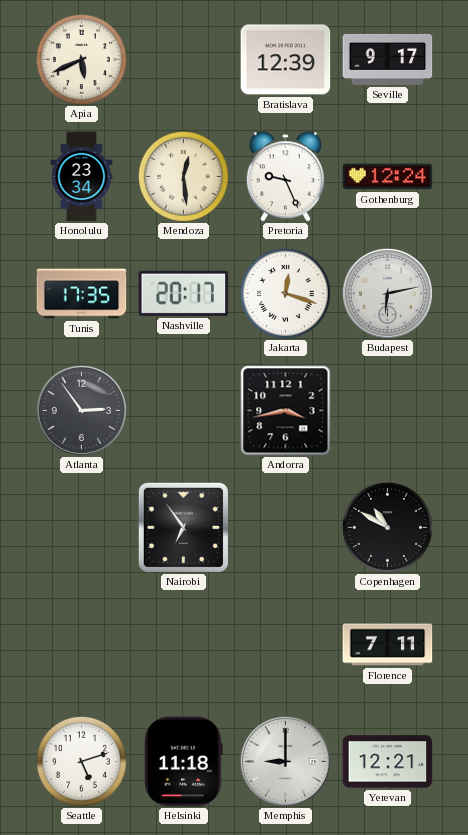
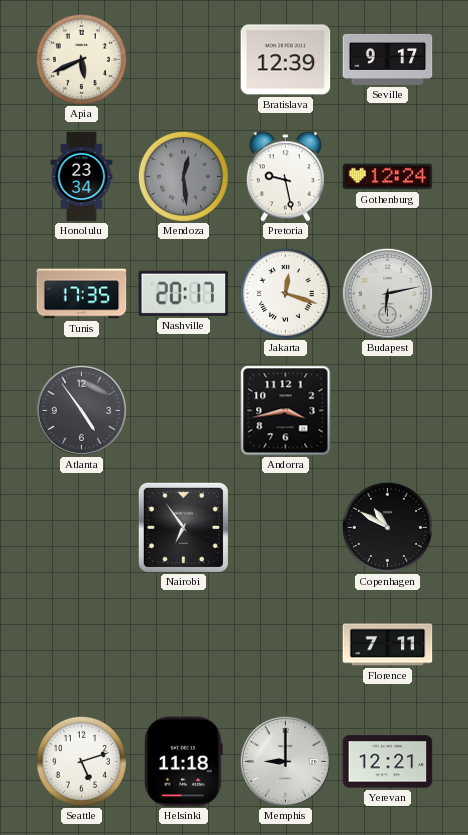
Mendoza dial: cream -> grey (183, 176)
Pretoria: 9:26 -> 9:28 (285, 177)
Atlanta: 2:54 -> 4:54 (81, 410)
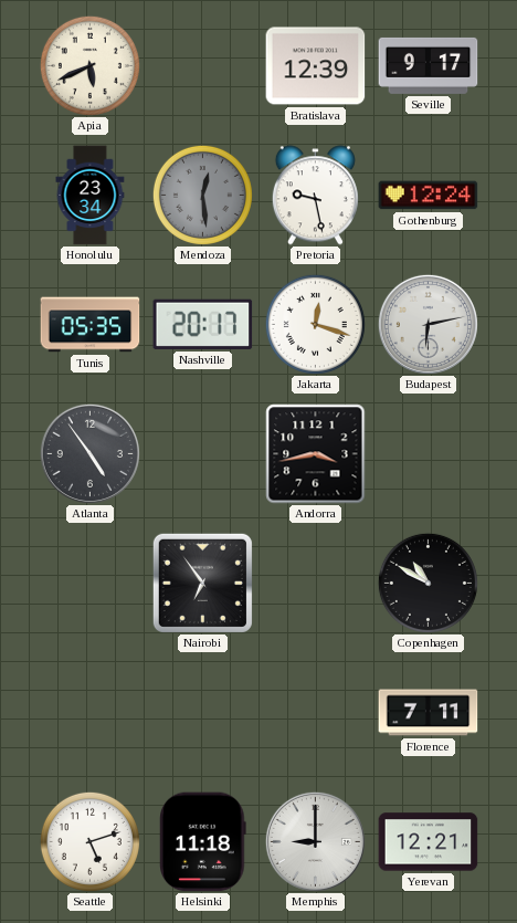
Tunis: 17:35 -> 05:35 (91, 325)
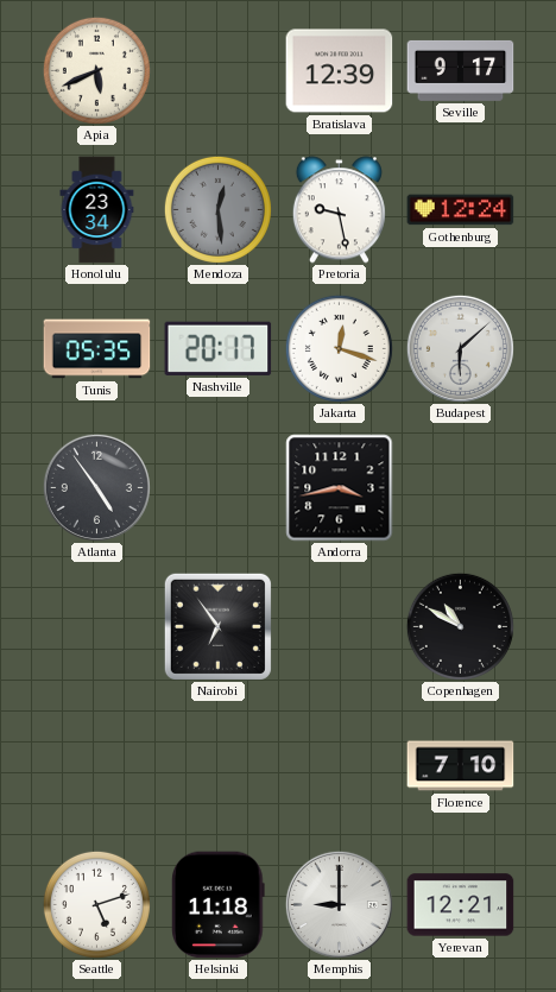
Budapest: 6:13 -> 6:08 (460, 348)
Florence: 7:11 -> 7:10 (461, 766)
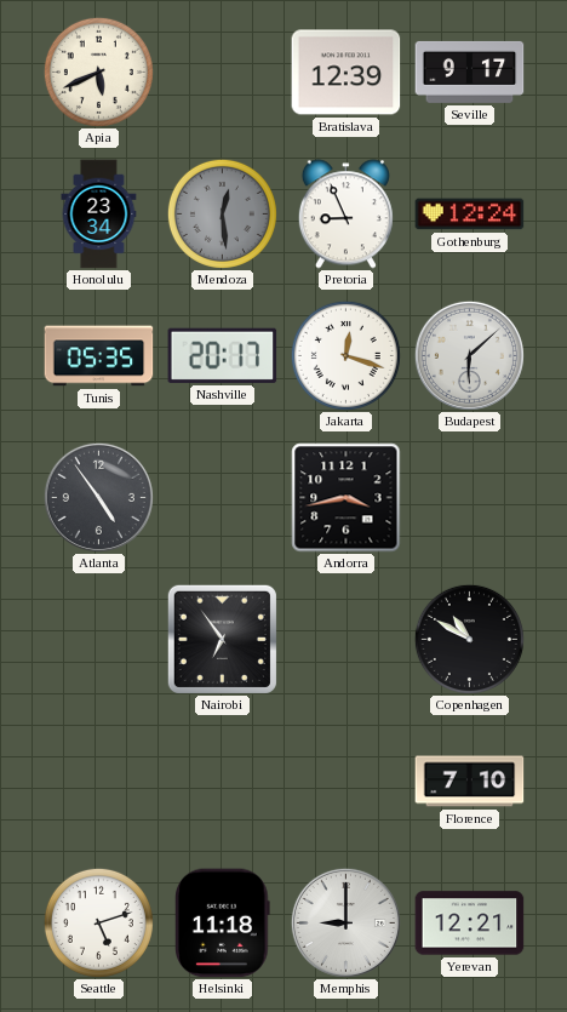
Pretoria: 9:28 -> 8:56 (345, 215)
